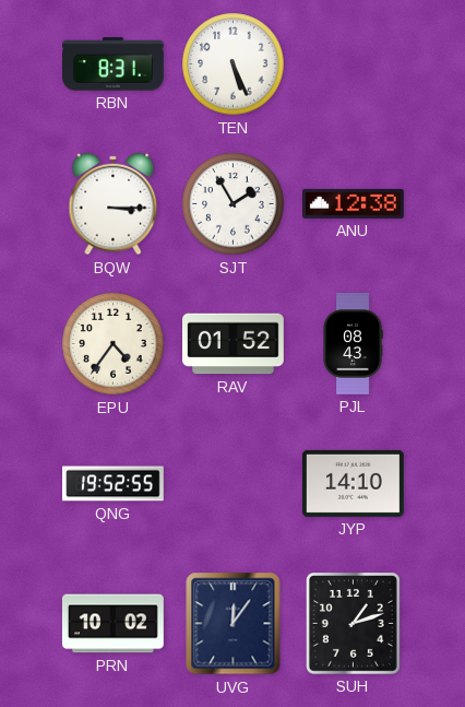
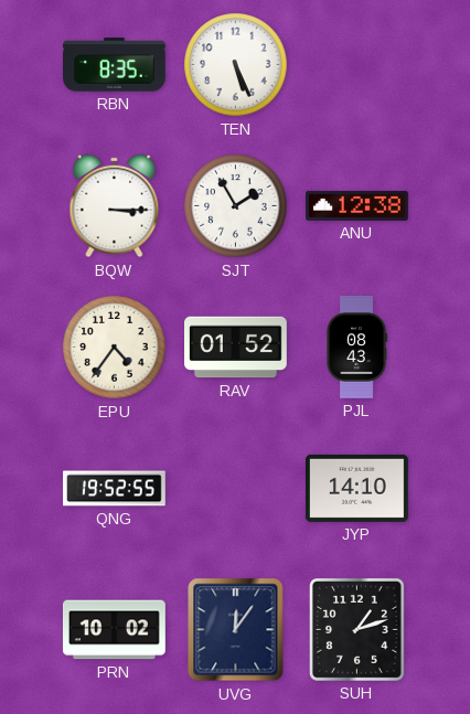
RBN: 8:31 -> 8:35 (115, 65)
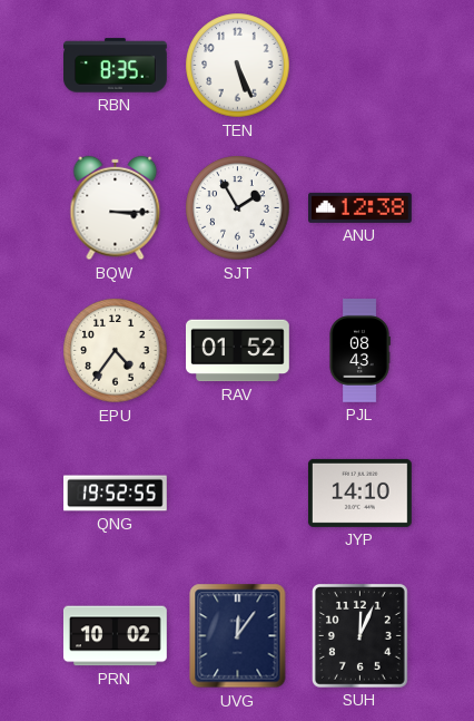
SUH: 1:12 -> 12:04 (359, 635)
